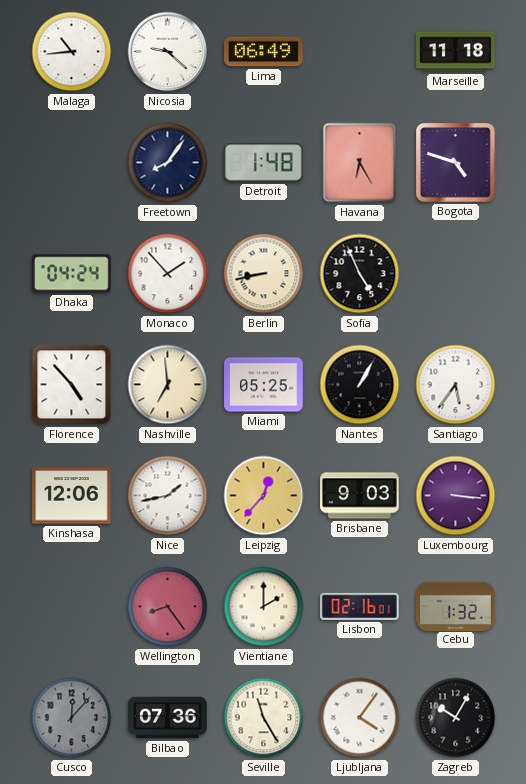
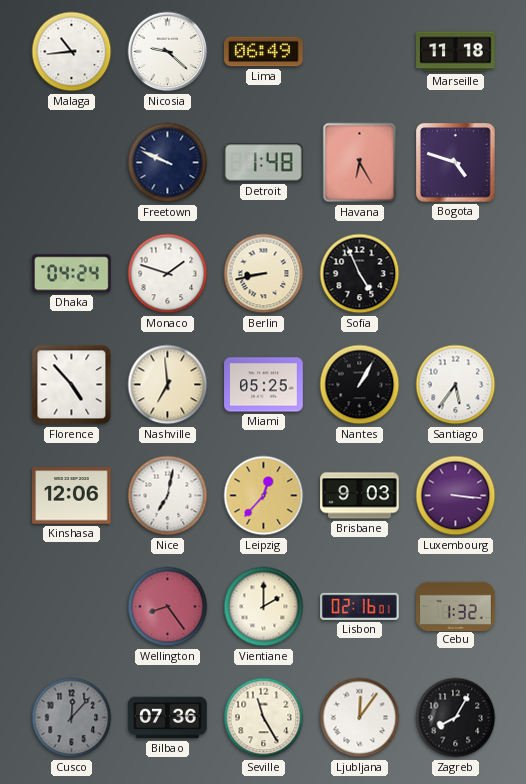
Freetown: 8:06 -> 9:49 (168, 163)
Monaco: 1:53 -> 1:48 (168, 274)
Nice: 1:43 -> 7:02 (168, 496)
Ljubljana: 4:06 -> 12:06 (360, 718)
Zagreb: 10:05 -> 8:05 (456, 718)
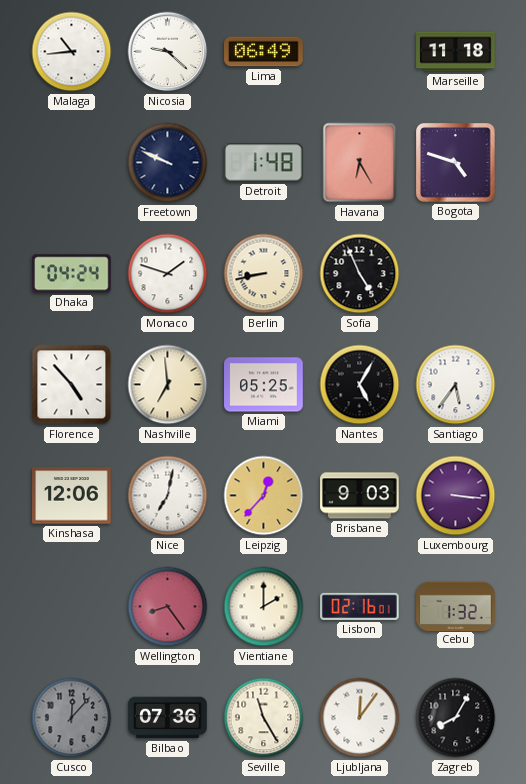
Nantes: 1:05 -> 5:05 (360, 385)
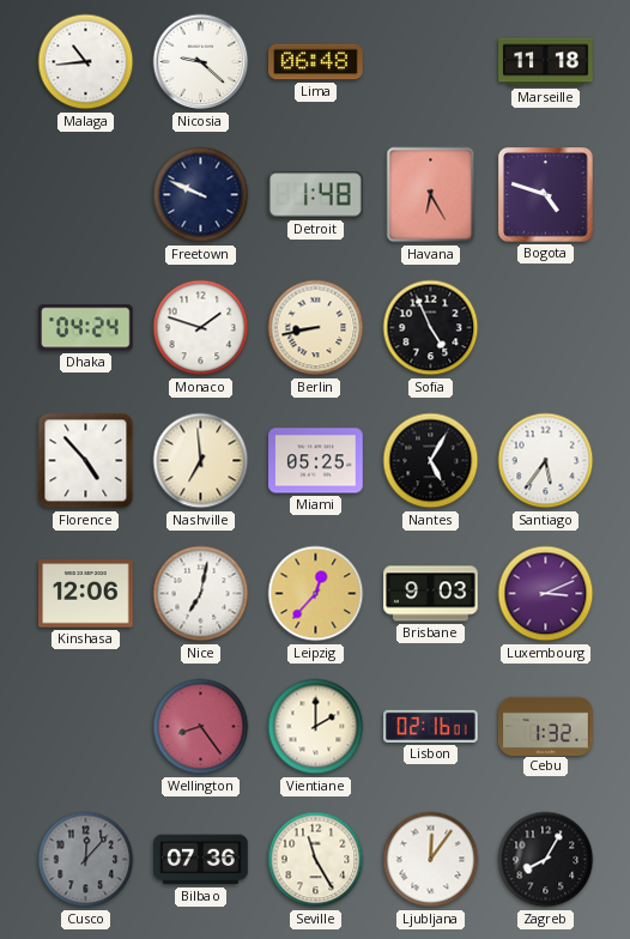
Lima: 06:49 -> 06:48 (316, 62)
Luxembourg: 3:16 -> 3:11 (546, 594)
